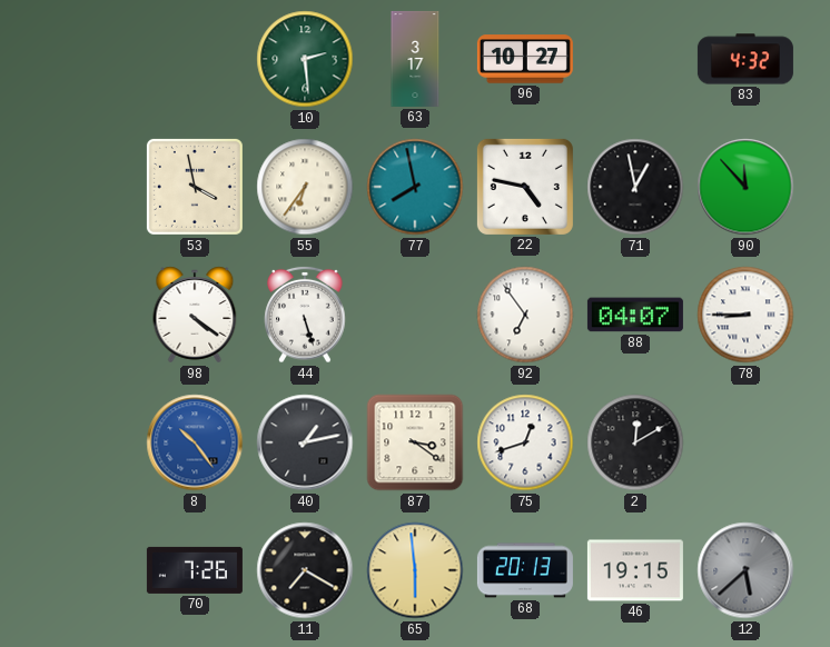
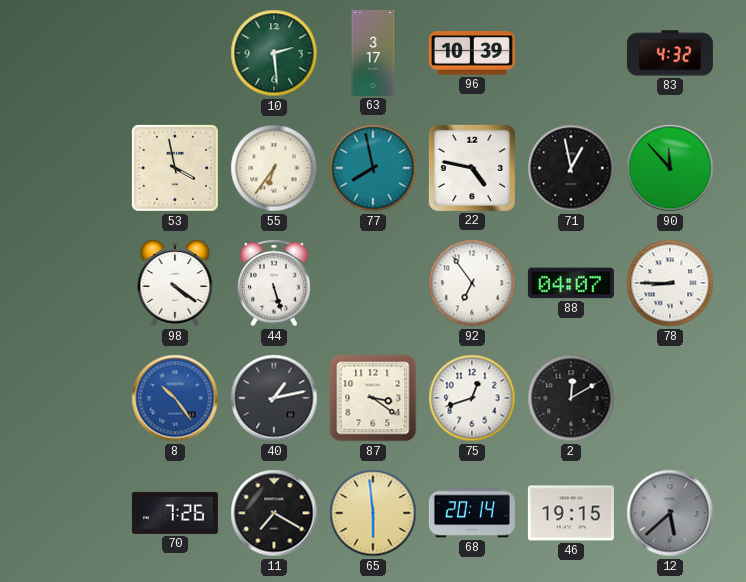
96: 10:27 -> 10:39 (472, 53)
68: 20:13 -> 20:14 (472, 513)
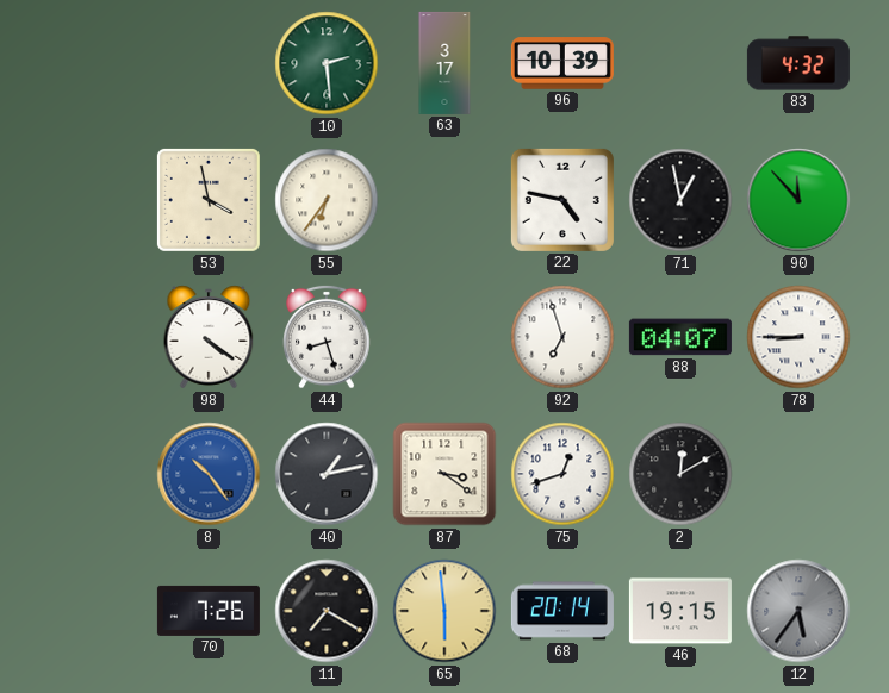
77: 7:58 -> none (373, 168)
44: 5:27 -> 8:27 (327, 337)
92: 6:54 -> 6:57 (562, 337)
12: 5:38 -> 5:36 (798, 611)
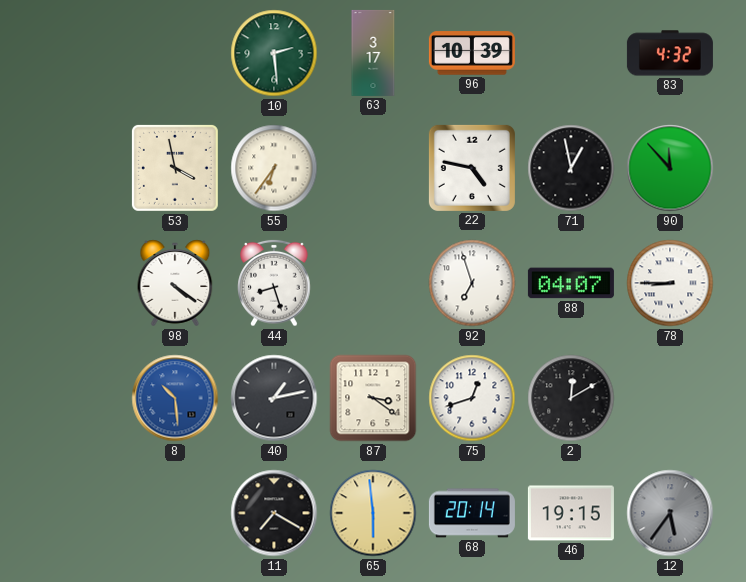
8: 10:24 -> 10:29 (175, 398)
70: 7:26 -> none (209, 611)
